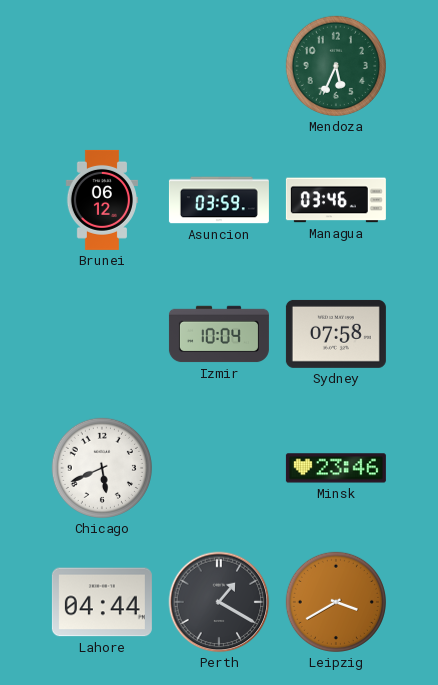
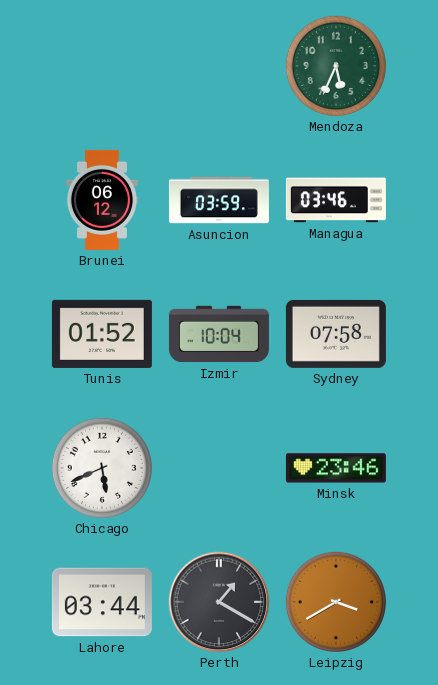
Tunis: none -> 01:52 (102, 334)
Lahore: 04:44 -> 03:44 (102, 602)
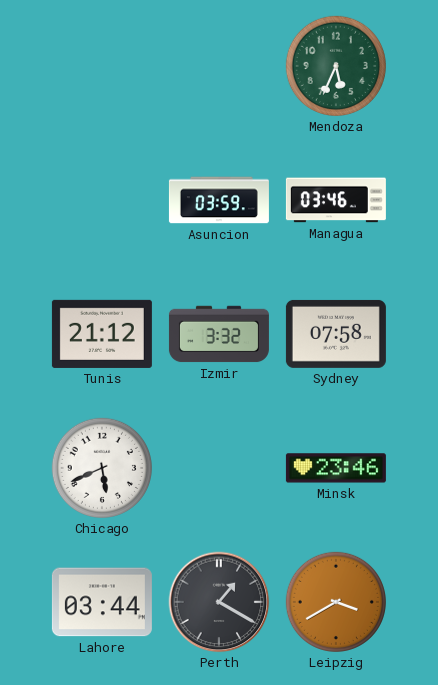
Brunei: 06:12 -> none (102, 200)
Tunis: 01:52 -> 21:12 (102, 334)
Izmir: 10:04 -> 3:32 (219, 334)
